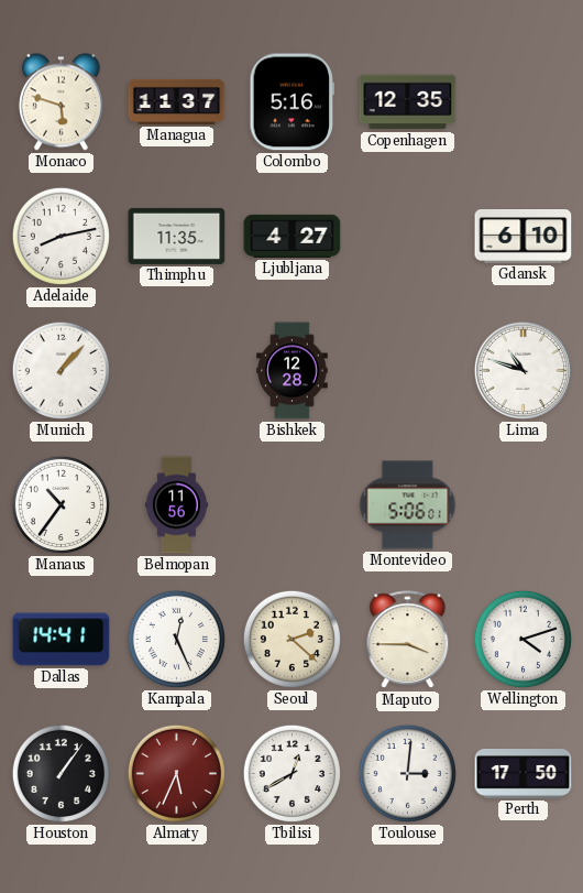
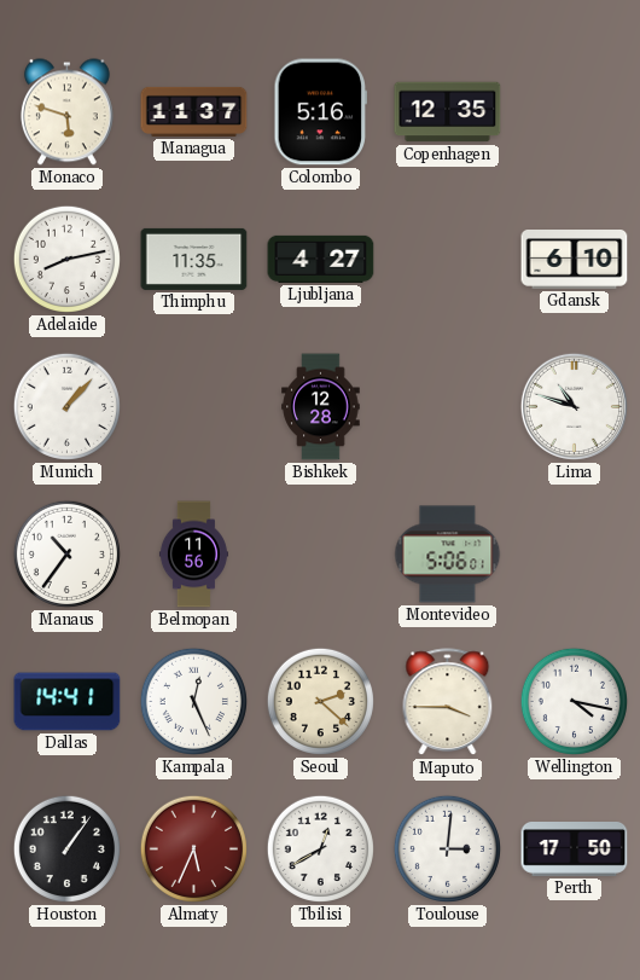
Wellington: 4:12 -> 4:17 (574, 701)
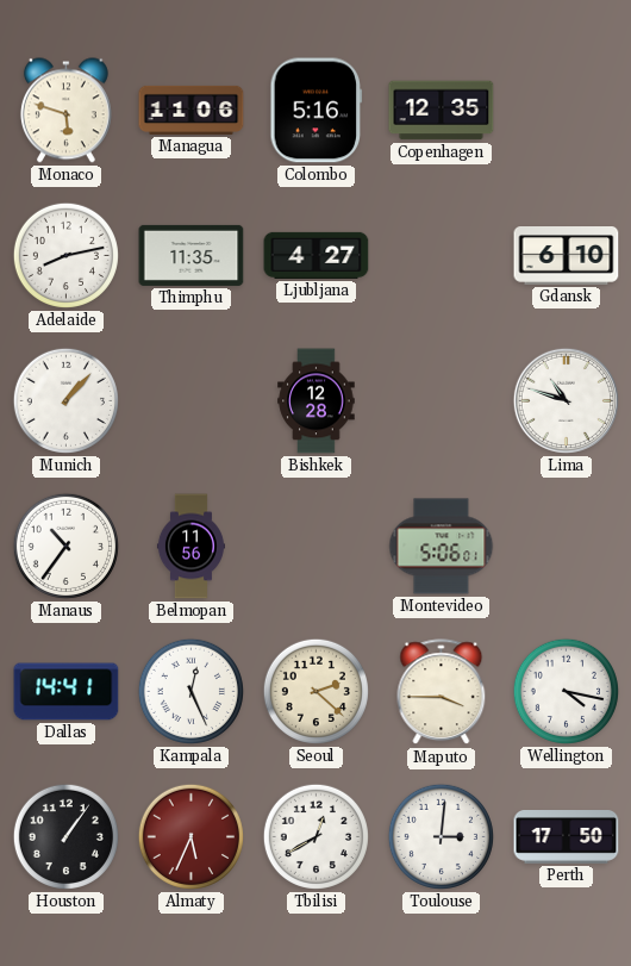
Managua: 11:37 -> 11:06 (192, 110)
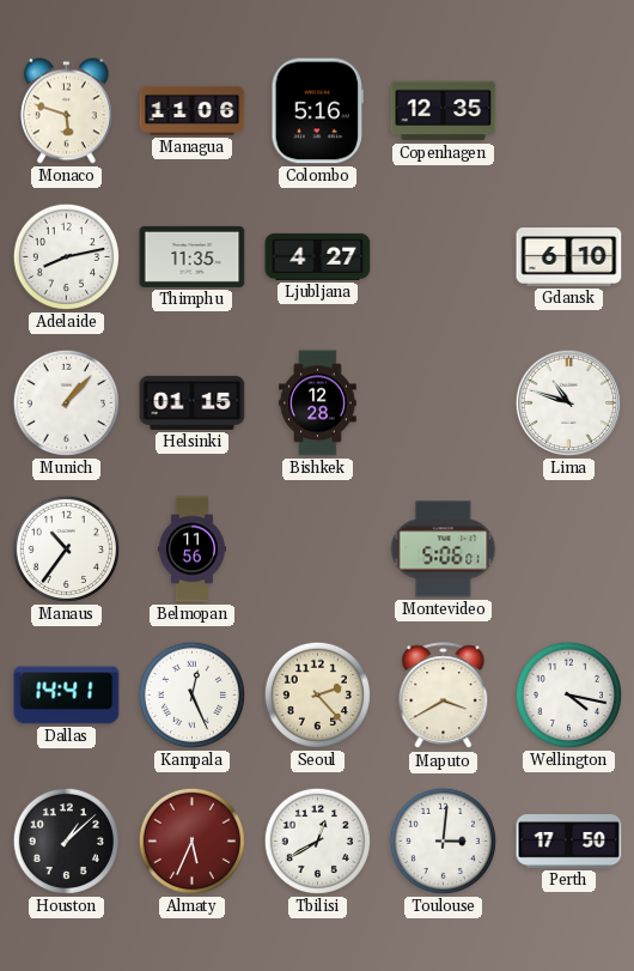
Helsinki: none -> 01:15 (193, 402)
Seoul: 2:22 -> 2:23 (317, 694)
Maputo: 3:45 -> 3:40 (444, 696)
Houston: 1:06 -> 1:08 (66, 840)
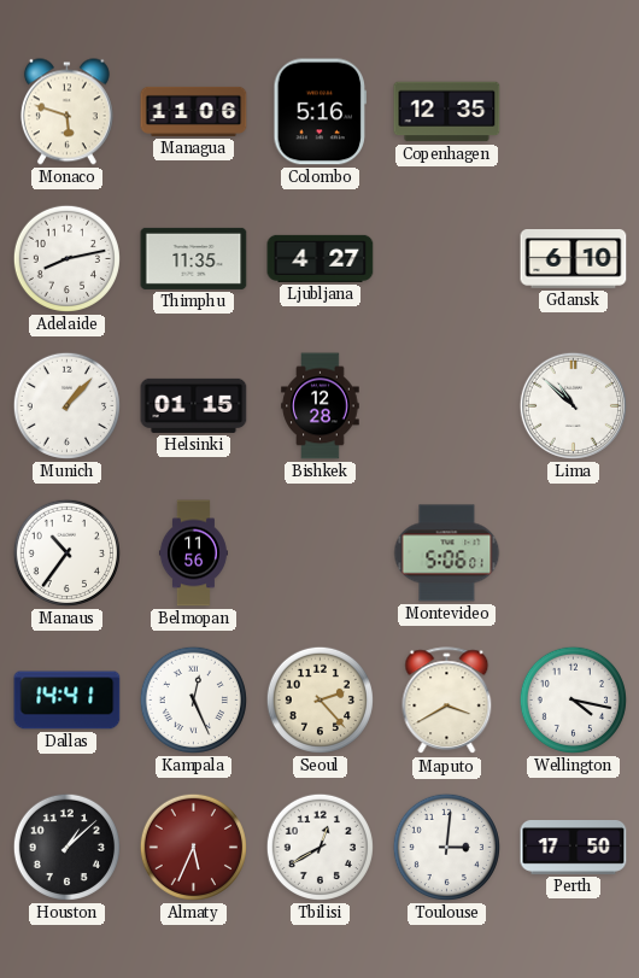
Lima: 10:48 -> 10:52 (573, 405)
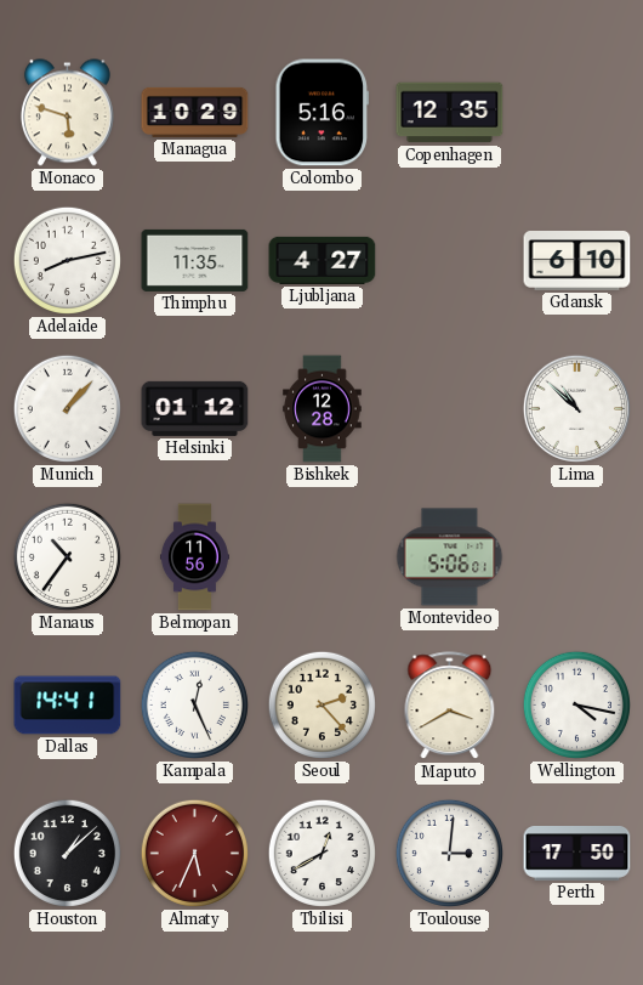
Managua: 11:06 -> 10:29 (195, 112)
Helsinki: 01:15 -> 01:12 (195, 408)
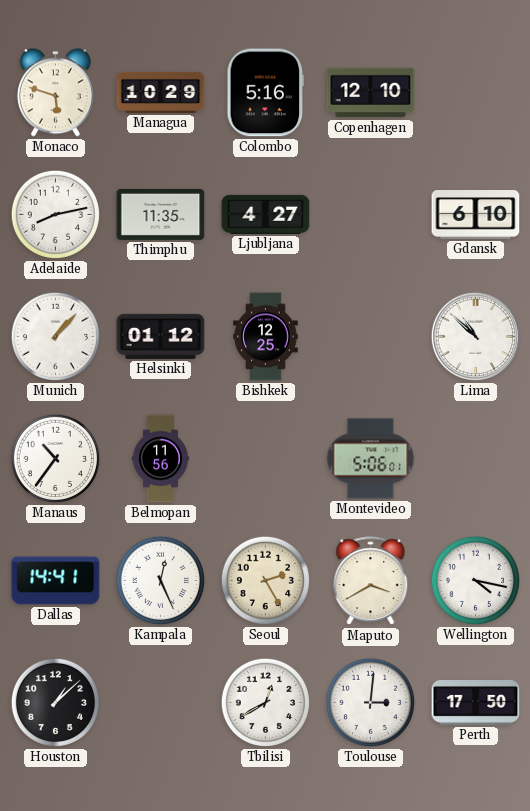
Copenhagen: 12:35 -> 12:10 (371, 93)
Bishkek: 12:28 -> 12:25 (266, 337)
Seoul: 2:23 -> 2:25 (265, 580)
Almaty: 5:34 -> none (194, 853)
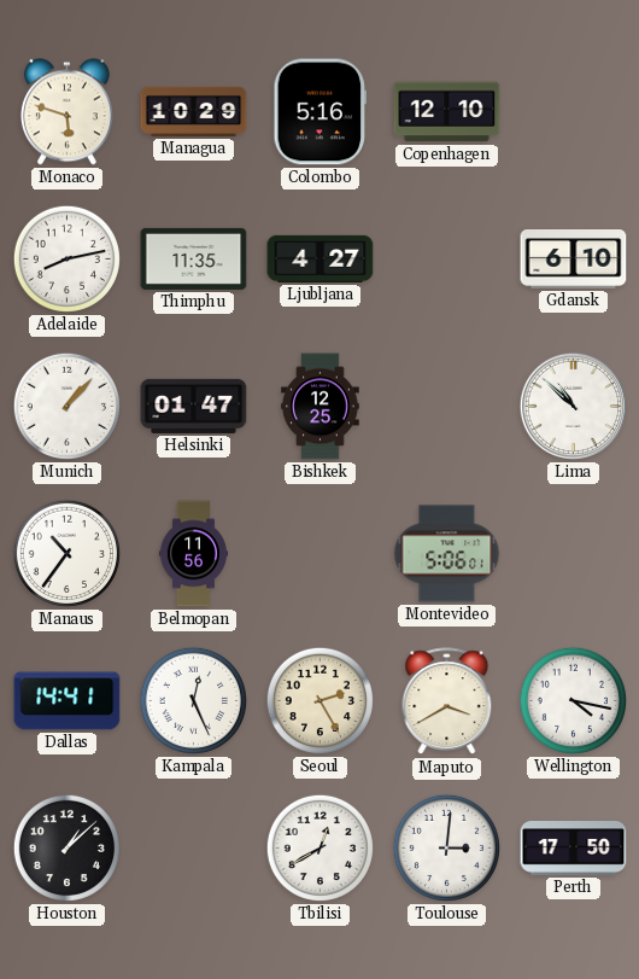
Helsinki: 01:12 -> 01:47 (194, 406)
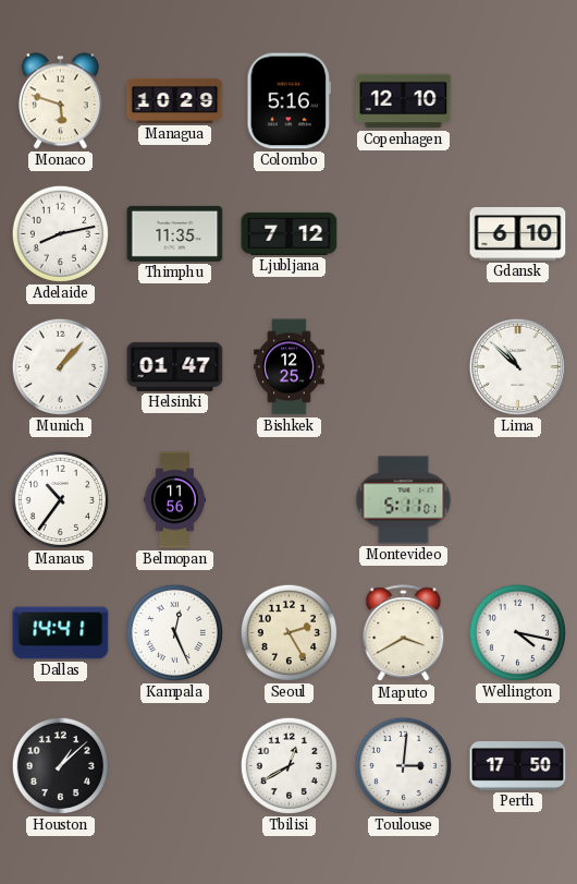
Ljubljana: 4:27 -> 7:12 (290, 233)
Montevideo: 5:06 -> 5:11 (404, 500)
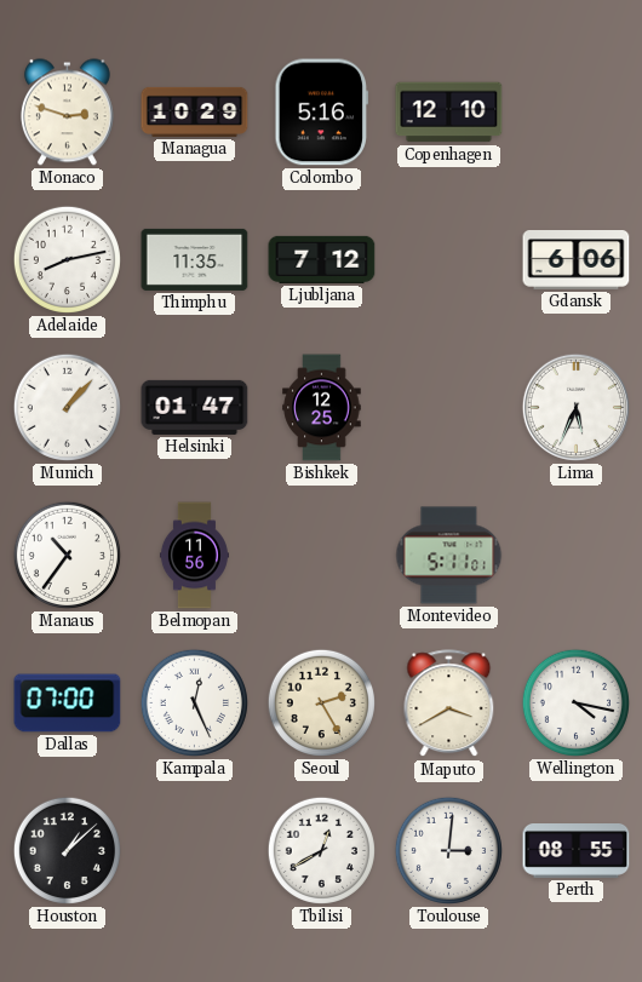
Monaco: 5:48 -> 2:48 (67, 113)
Gdansk: 6:10 -> 6:06 (577, 260)
Lima: 10:52 -> 5:34 (575, 407)
Dallas: 14:41 -> 07:00 (68, 704)
Perth: 17:50 -> 08:55 (577, 851)
